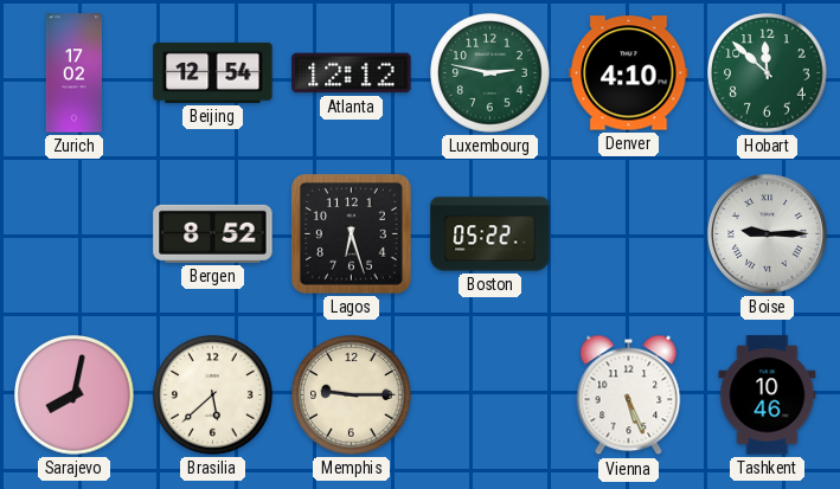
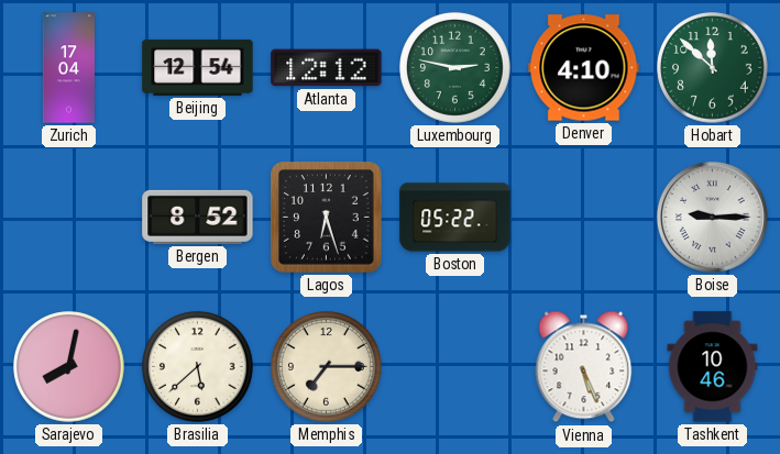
Zurich: 17:02 -> 17:04 (68, 68)
Memphis: 9:15 -> 7:15 (327, 367)
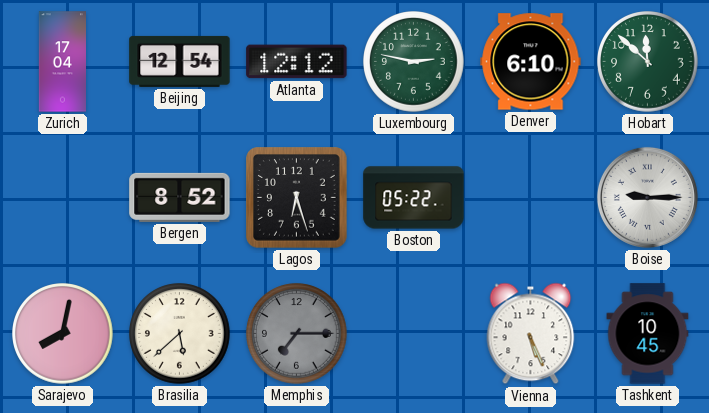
Denver: 4:10 -> 6:10 (531, 62)
Memphis dial: cream -> grey (297, 334)
Tashkent: 10:46 -> 10:45 (648, 334)
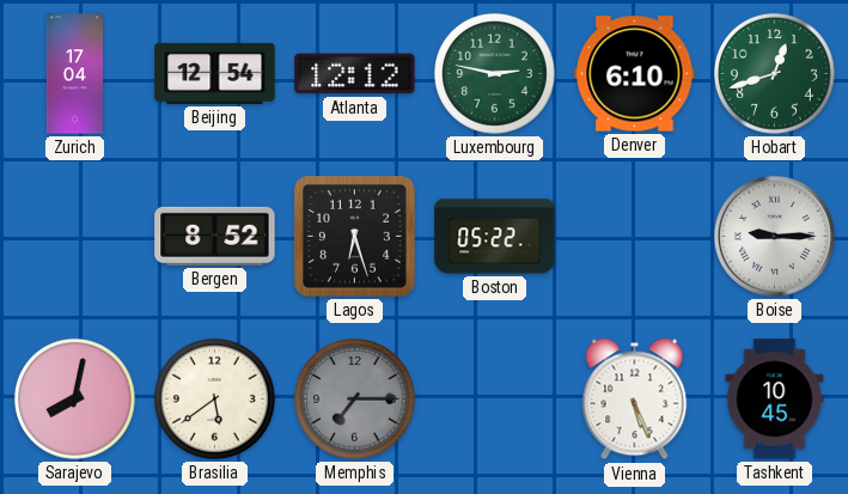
Hobart: 11:52 -> 12:42 (775, 74)
Brasilia: 5:38 -> 5:39 (215, 400)
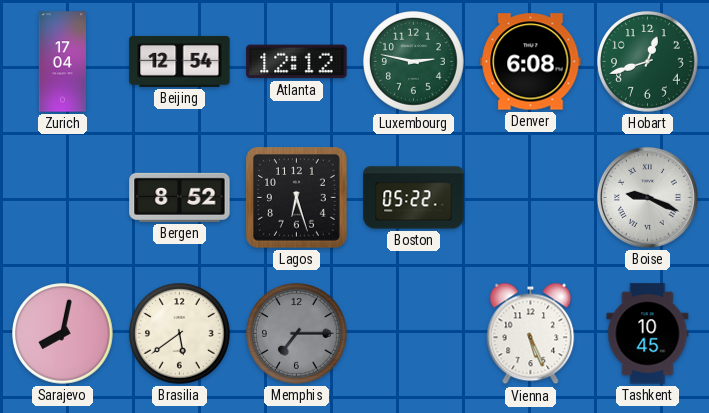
Denver: 6:10 -> 6:08 (531, 62)
Boise: 9:15 -> 9:19 (647, 197)
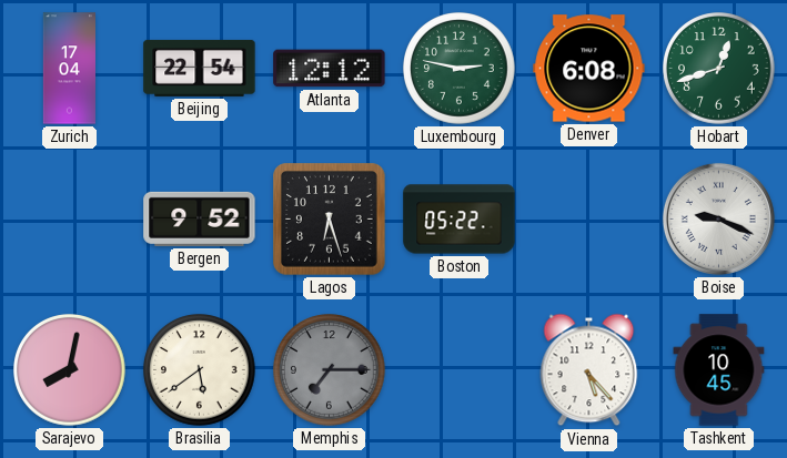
Beijing: 12:54 -> 22:54 (200, 68)
Bergen: 8:52 -> 9:52 (200, 218)
Vienna: 5:26 -> 5:23 (589, 370)
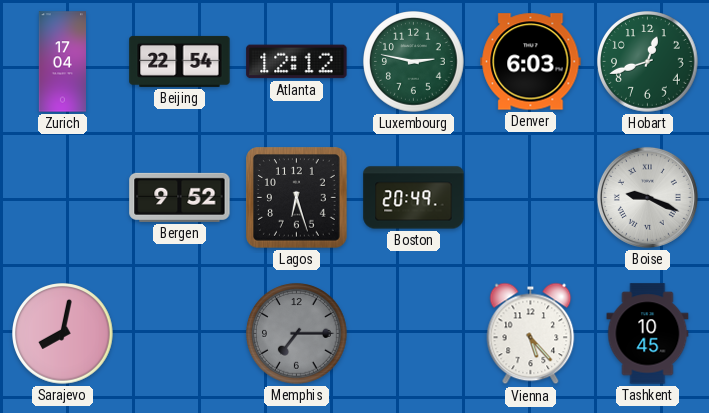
Denver: 6:08 -> 6:03 (531, 62)
Boston: 05:22 -> 20:49 (414, 198)
Brasilia: 5:39 -> none (200, 370)
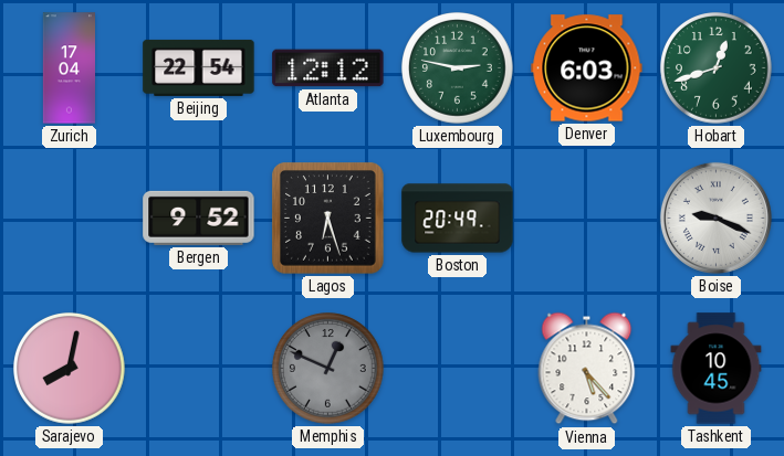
Memphis: 7:15 -> 12:49 (328, 369)
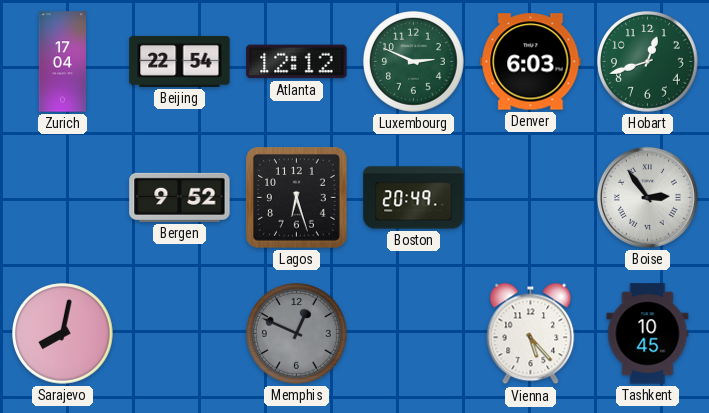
Luxembourg: 2:47 -> 2:49 (414, 62)
Boise: 9:19 -> 2:54 (647, 197)
